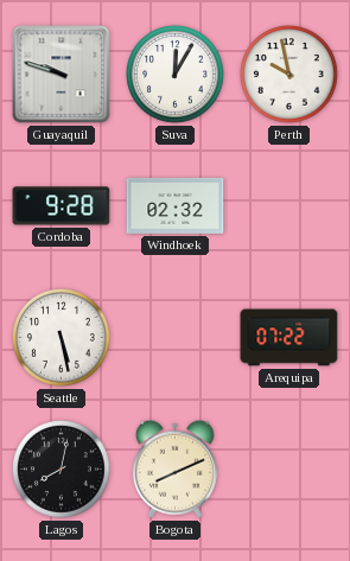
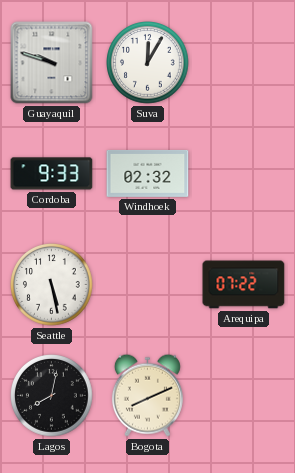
Perth: 9:58 -> none (289, 75)
Cordoba: 9:28 -> 9:33 (52, 174)
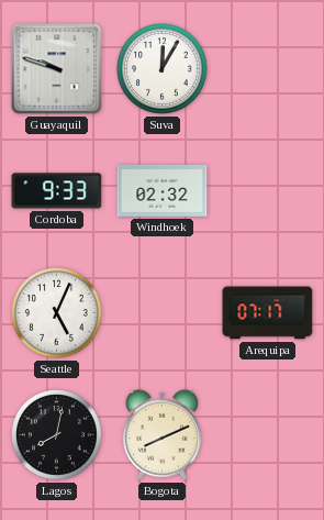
Seattle: 5:28 -> 5:04 (57, 313)
Arequipa: 07:22 -> 07:17 (268, 313)
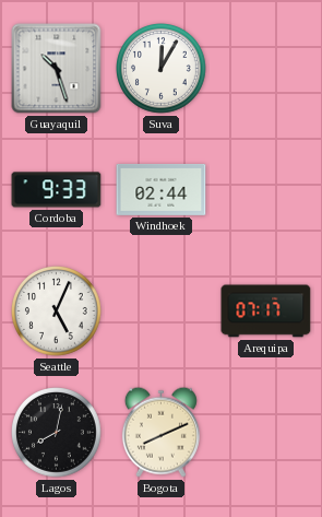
Guayaquil: 9:48 -> 10:27 (57, 69)
Windhoek: 02:32 -> 02:44 (162, 189)
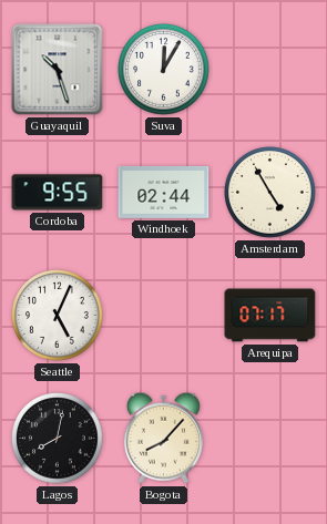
Cordoba: 9:33 -> 9:55 (58, 193)
Amsterdam: none -> 4:55 (270, 193)
Bogota: 8:11 -> 8:07 (163, 438)
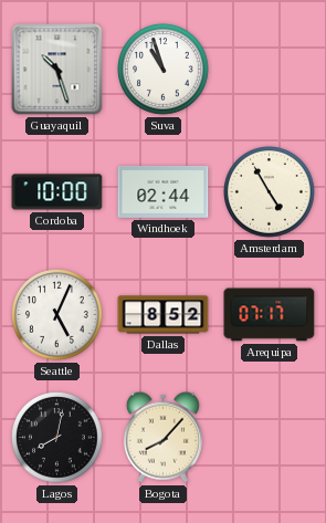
Suva: 12:05 -> 10:57 (164, 70)
Cordoba: 9:55 -> 10:00 (57, 192)
Dallas: none -> 8:52 (164, 315)
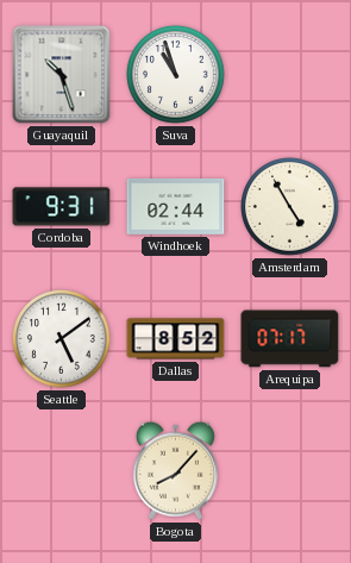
Cordoba: 10:00 -> 9:31 (62, 207)
Seattle: 5:04 -> 5:09 (62, 339)
Lagos: 8:02 -> none (57, 438)
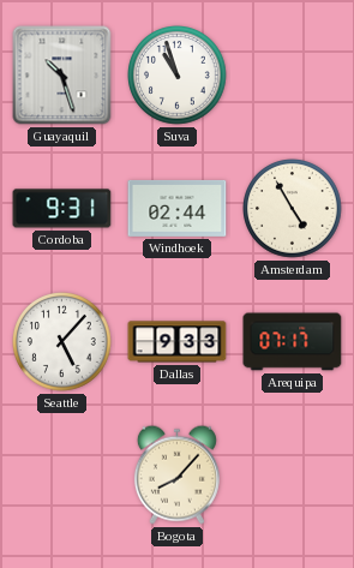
Seattle: 5:09 -> 5:07 (62, 342)
Dallas: 8:52 -> 9:33 (178, 342)
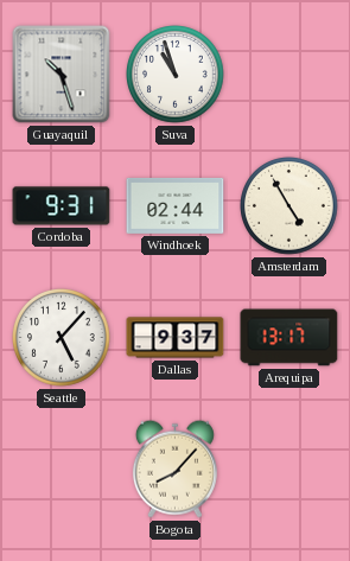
Dallas: 9:33 -> 9:37 (176, 338)
Arequipa: 07:17 -> 13:17 (289, 338)
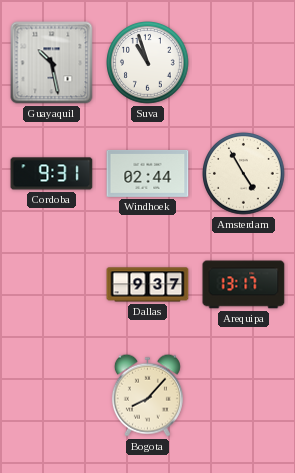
Guayaquil: 10:27 -> 10:28 (52, 63)
Seattle: 5:07 -> none (62, 338)
